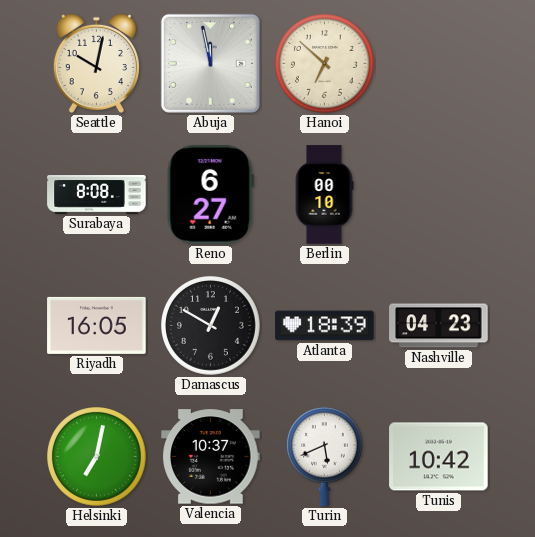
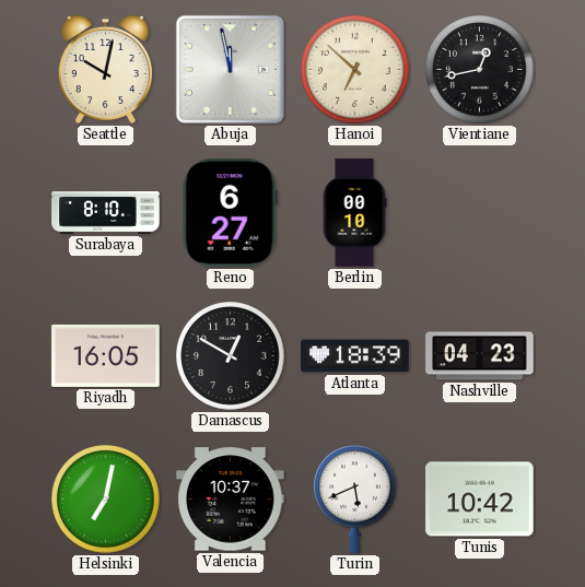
Vientiane: none -> 12:43 (480, 70)
Surabaya: 8:08 -> 8:10 (106, 213)
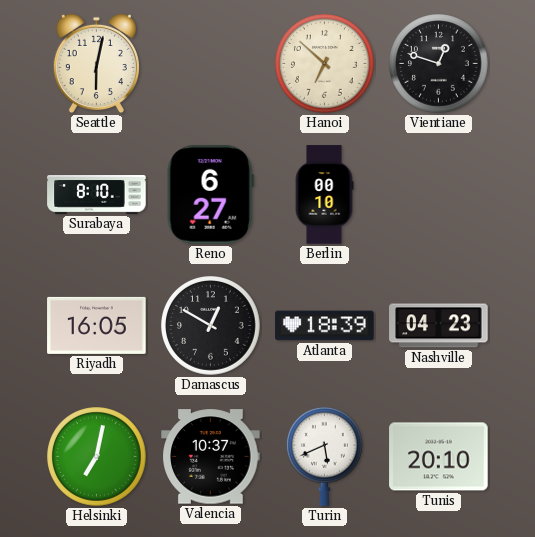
Seattle: 10:02 -> 6:02 (96, 64)
Abuja: 11:58 -> none (230, 69)
Vientiane: 12:43 -> 12:48 (439, 64)
Tunis: 10:42 -> 20:10 (439, 457)
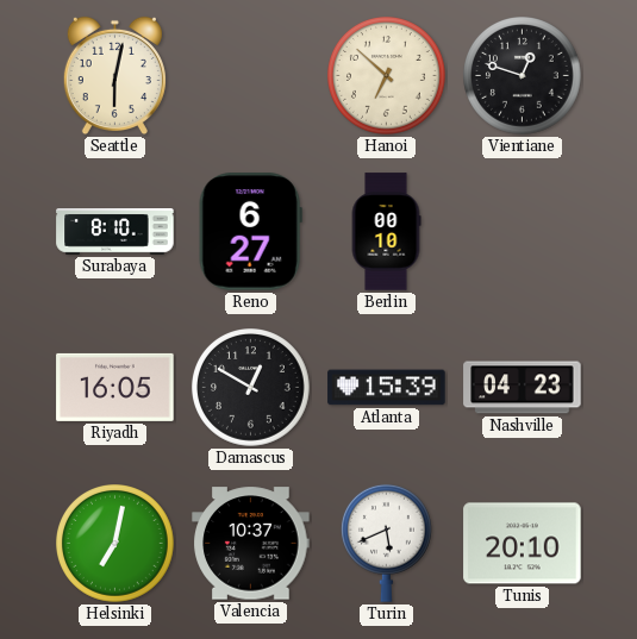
Atlanta: 18:39 -> 15:39 (387, 388)
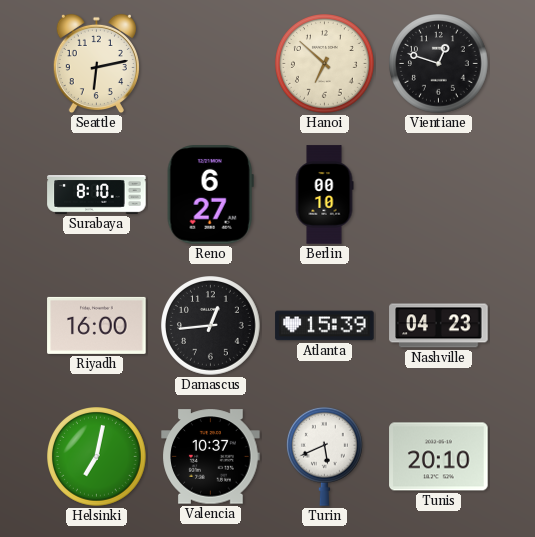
Seattle: 6:02 -> 6:13 (96, 64)
Riyadh: 16:05 -> 16:00 (97, 325)
Damascus: 12:50 -> 12:44 (211, 326)
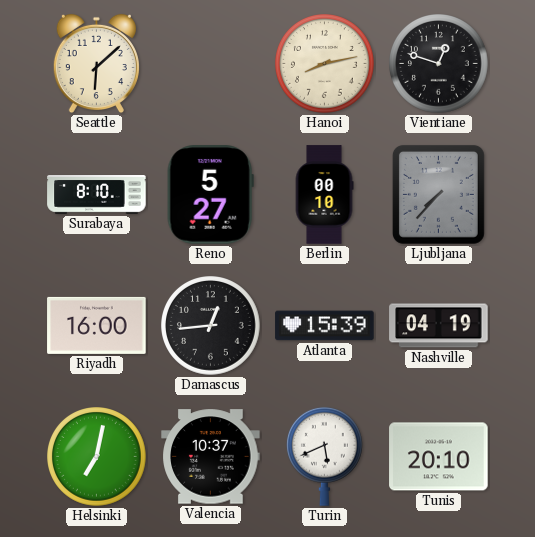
Seattle: 6:13 -> 6:08 (96, 64)
Hanoi: 6:52 -> 8:13 (325, 64)
Reno: 6:27 -> 5:27 (210, 195)
Ljubljana: none -> 7:37 (438, 194)
Nashville: 04:23 -> 04:19 (439, 326)
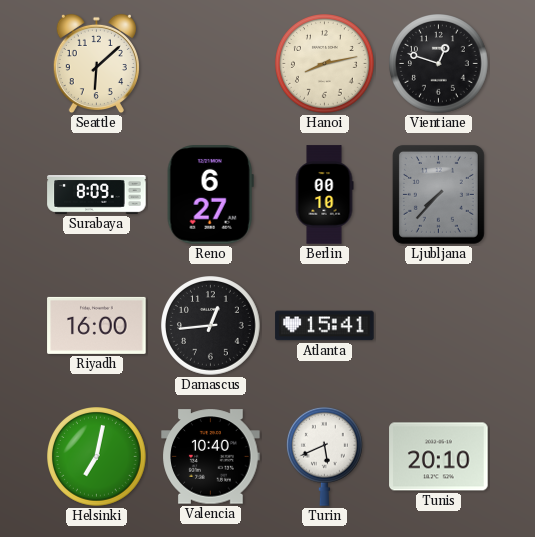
Surabaya: 8:10 -> 8:09 (97, 195)
Reno: 5:27 -> 6:27 (210, 195)
Atlanta: 15:39 -> 15:41 (325, 326)
Nashville: 04:19 -> none (439, 326)
Valencia: 10:37 -> 10:40 (211, 457)
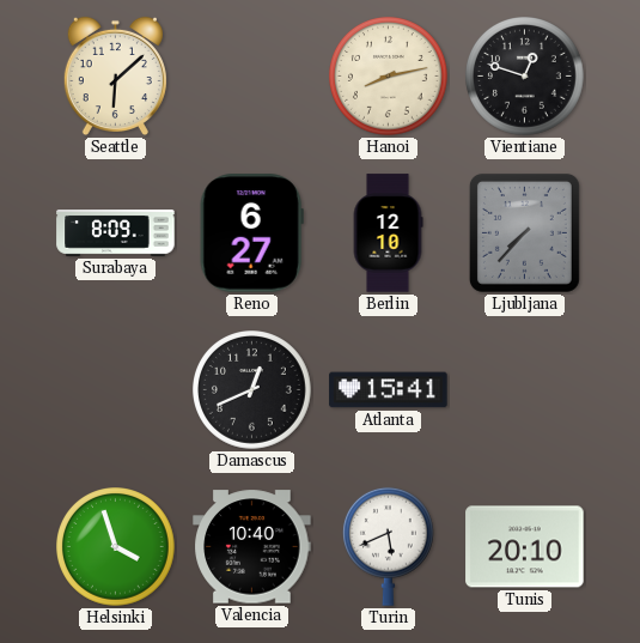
Berlin: 00:10 -> 12:10 (388, 233)
Riyadh: 16:00 -> none (97, 325)
Damascus: 12:44 -> 12:41 (252, 390)
Helsinki: 7:02 -> 3:57 (116, 547)
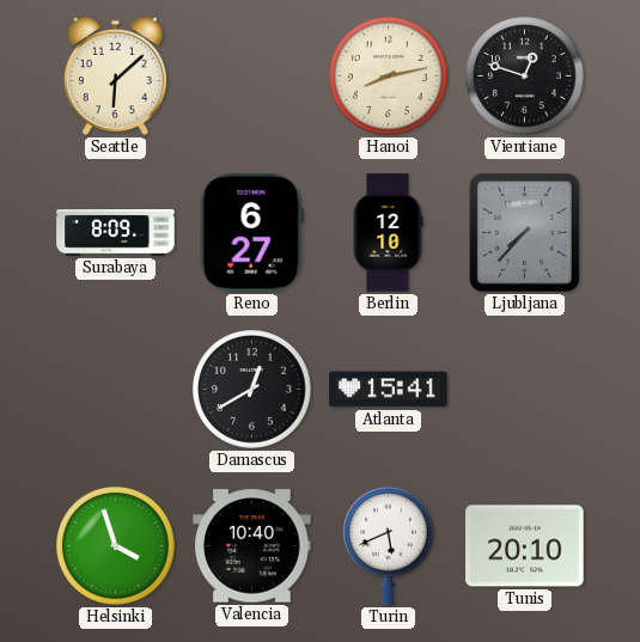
Damascus: 12:41 -> 12:40 (252, 390)
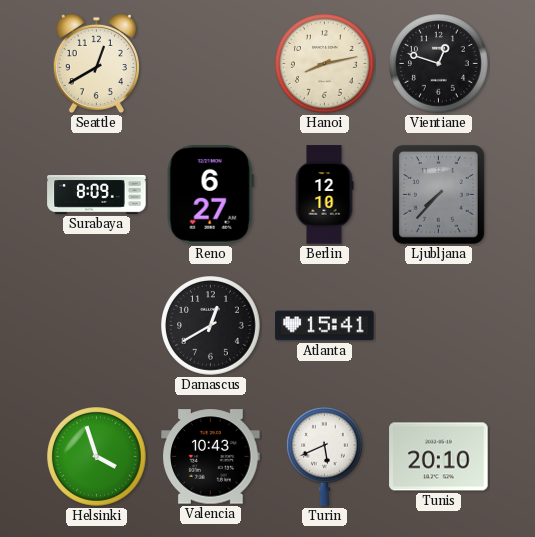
Seattle: 6:08 -> 12:40 (96, 64)
Valencia: 10:40 -> 10:43 (211, 457)
